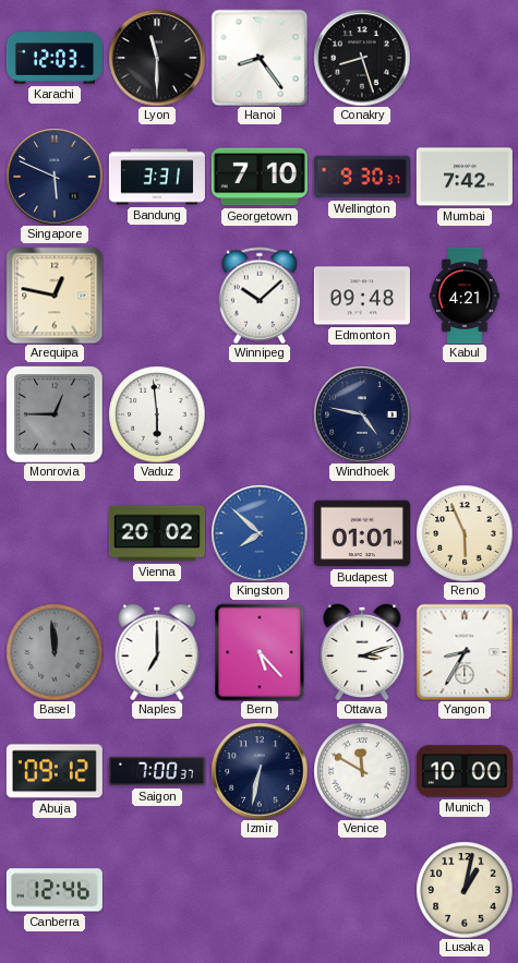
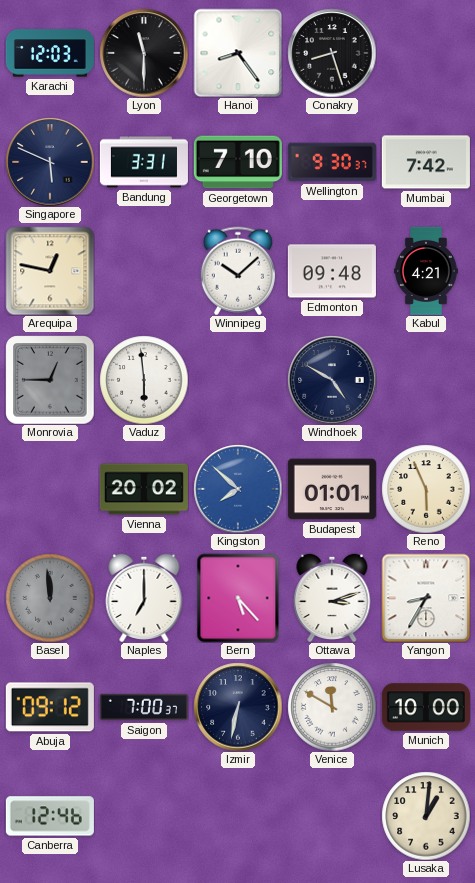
Windhoek: 4:47 -> 4:50 (332, 380)
Lusaka: 1:02 -> 1:01 (426, 816)
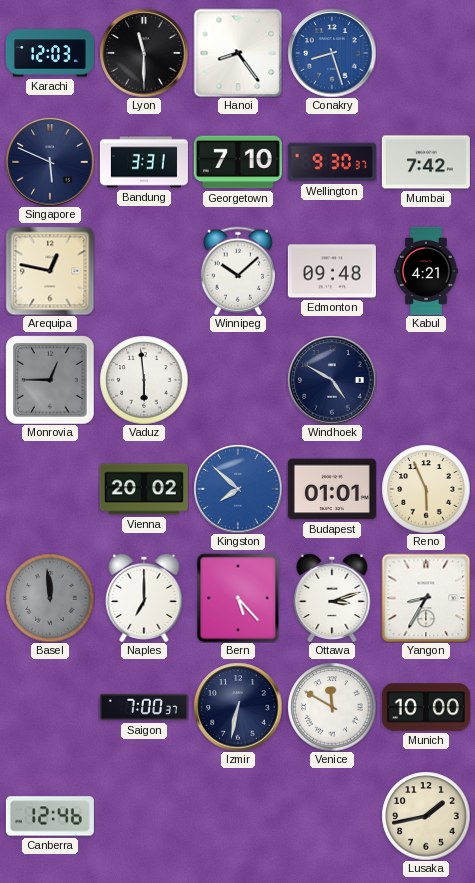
Conakry dial: black -> blue (332, 53)
Abuja: 09:12 -> none (50, 707)
Lusaka: 1:01 -> 1:43 (426, 816)
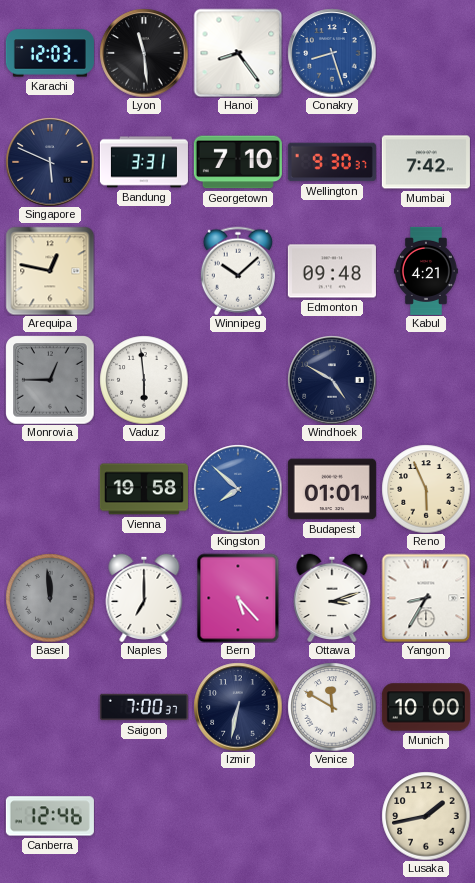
Lyon: 11:30 -> 11:29 (144, 53)
Vienna: 20:02 -> 19:58 (144, 489)
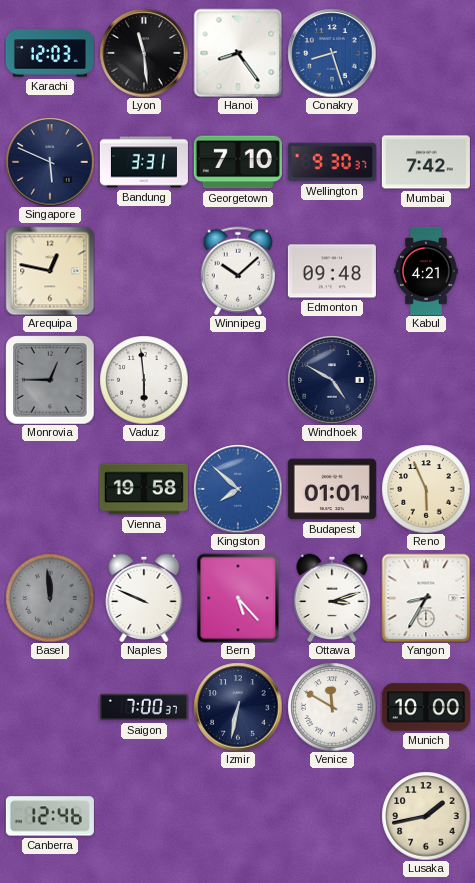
Naples: 7:00 -> 9:49 (144, 598)
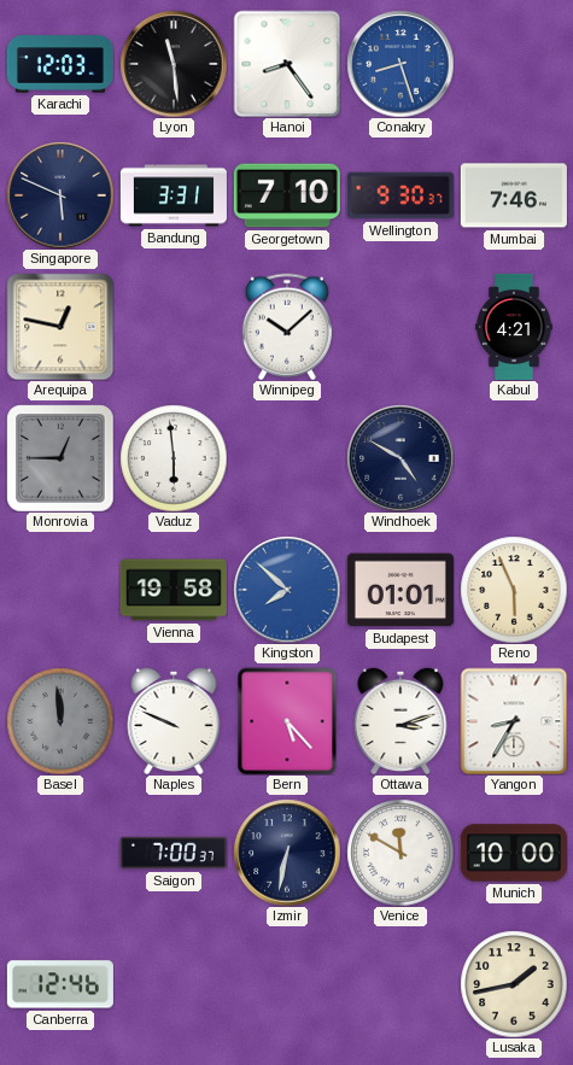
Mumbai: 7:42 -> 7:46 (514, 195)
Edmonton: 09:48 -> none (332, 271)
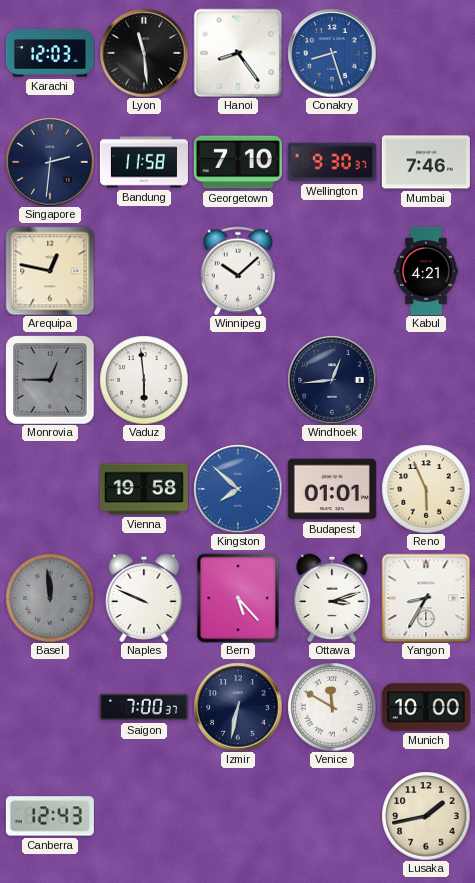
Singapore: 5:49 -> 2:31 (50, 162)
Bandung: 3:31 -> 11:58 (144, 162)
Windhoek: 4:50 -> 12:44 (332, 380)
Canberra: 12:46 -> 12:43 (50, 816)
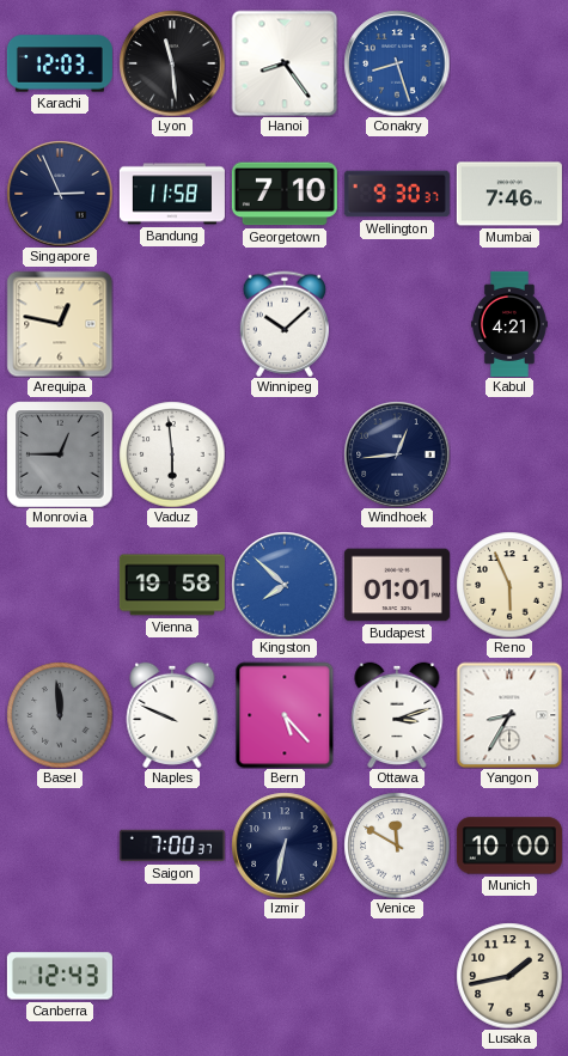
Singapore: 2:31 -> 2:56 (60, 194)
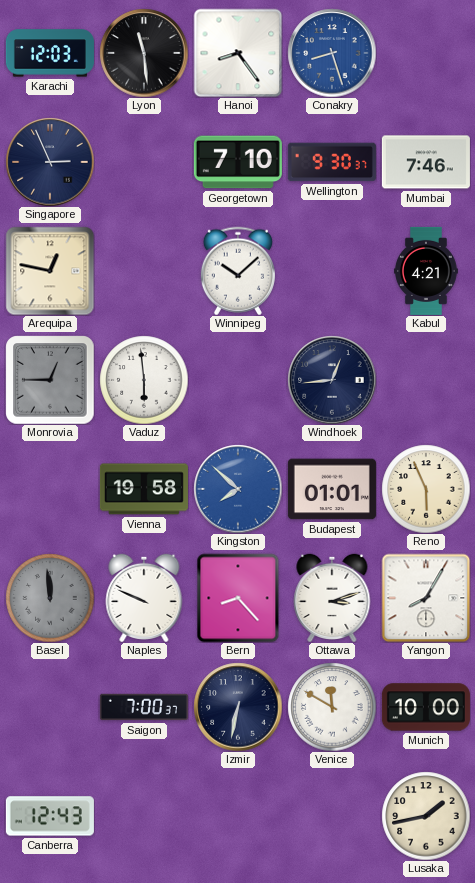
Bandung: 11:58 -> none (172, 194)
Bern: 5:23 -> 8:23 (238, 598)
Yangon: 8:35 -> 8:05 (426, 598)
